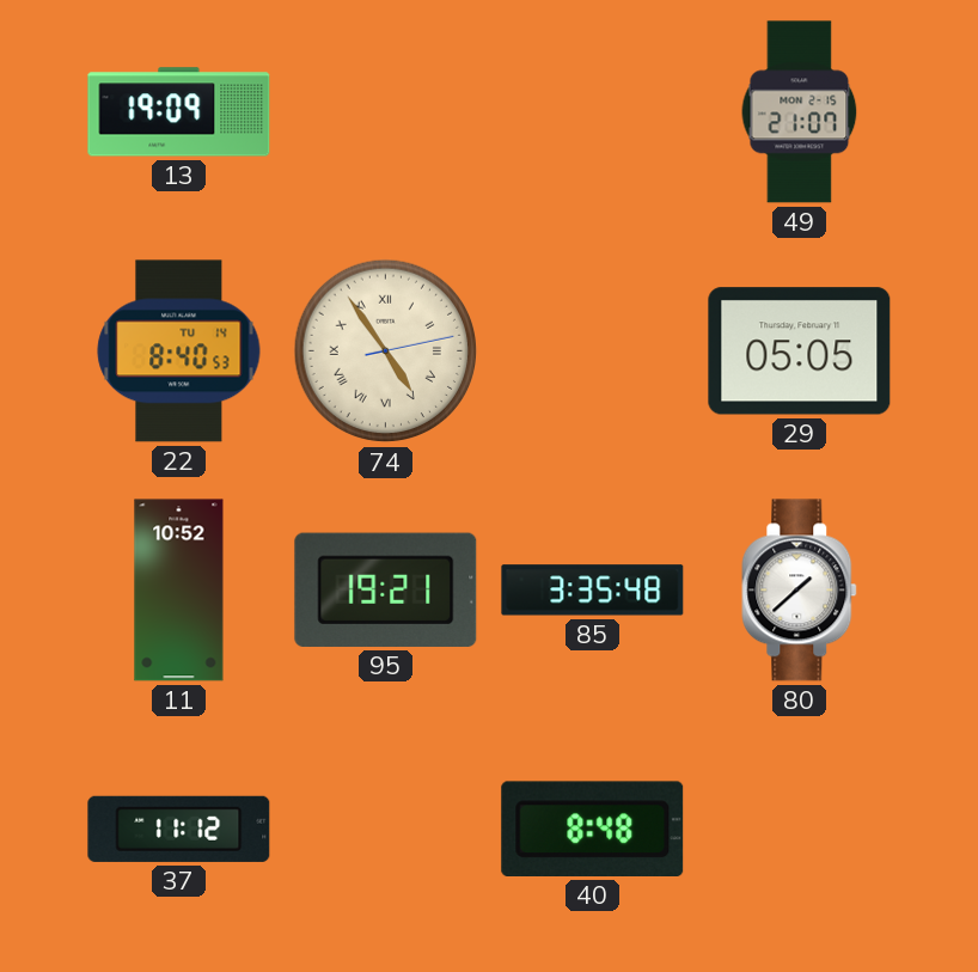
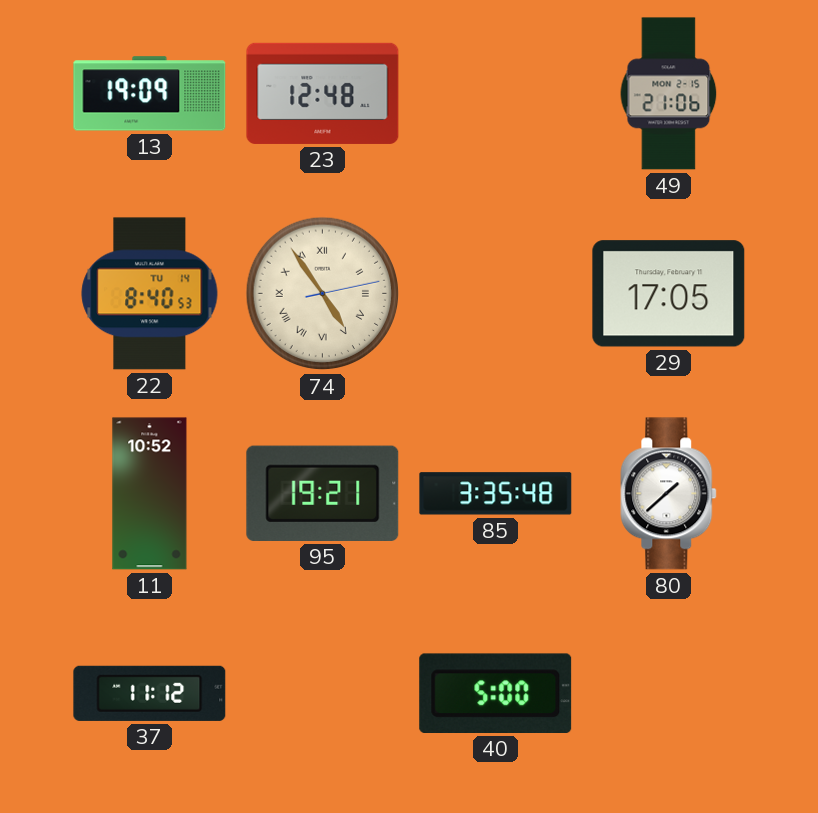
23: none -> 12:48 (323, 93)
49: 21:07 -> 21:06 (669, 94)
29: 05:05 -> 17:05 (669, 294)
40: 8:48 -> 5:00 (496, 693)
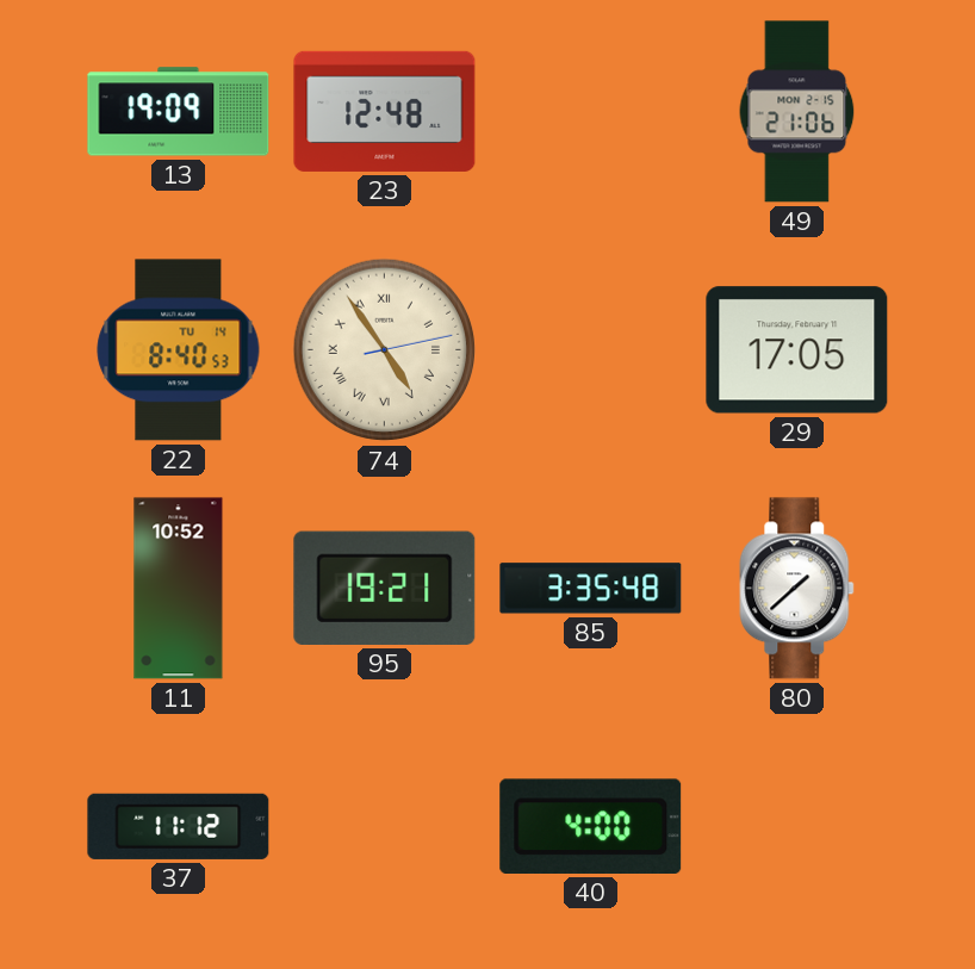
40: 5:00 -> 4:00 (591, 826)
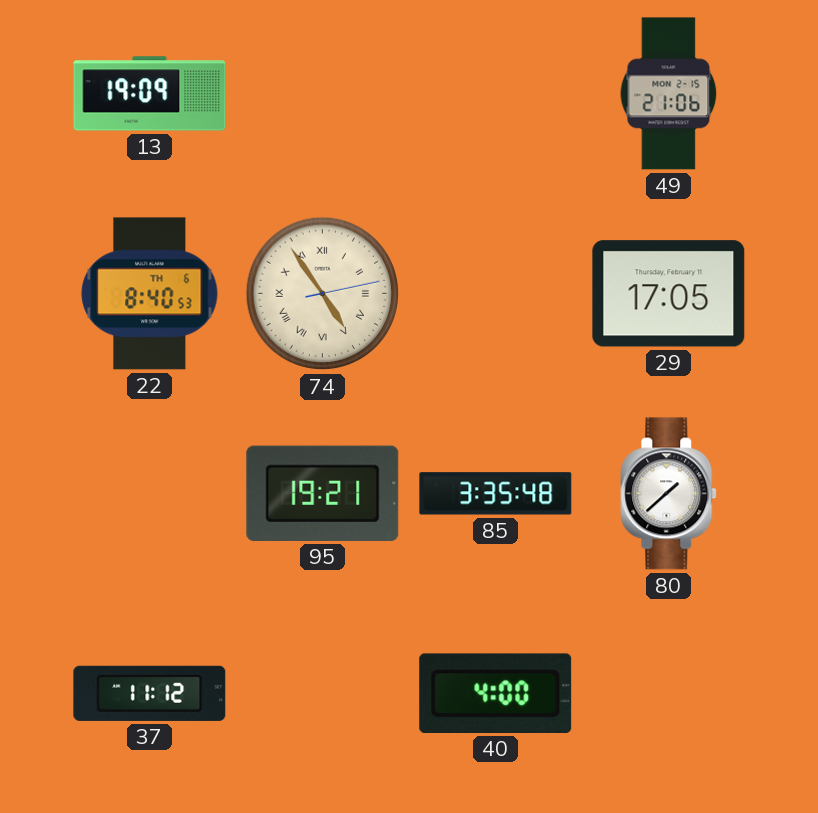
23: 12:48 -> none (385, 111)
22 date: TU 14 -> TH 6 (150, 294)
11: 10:52 -> none (179, 589)
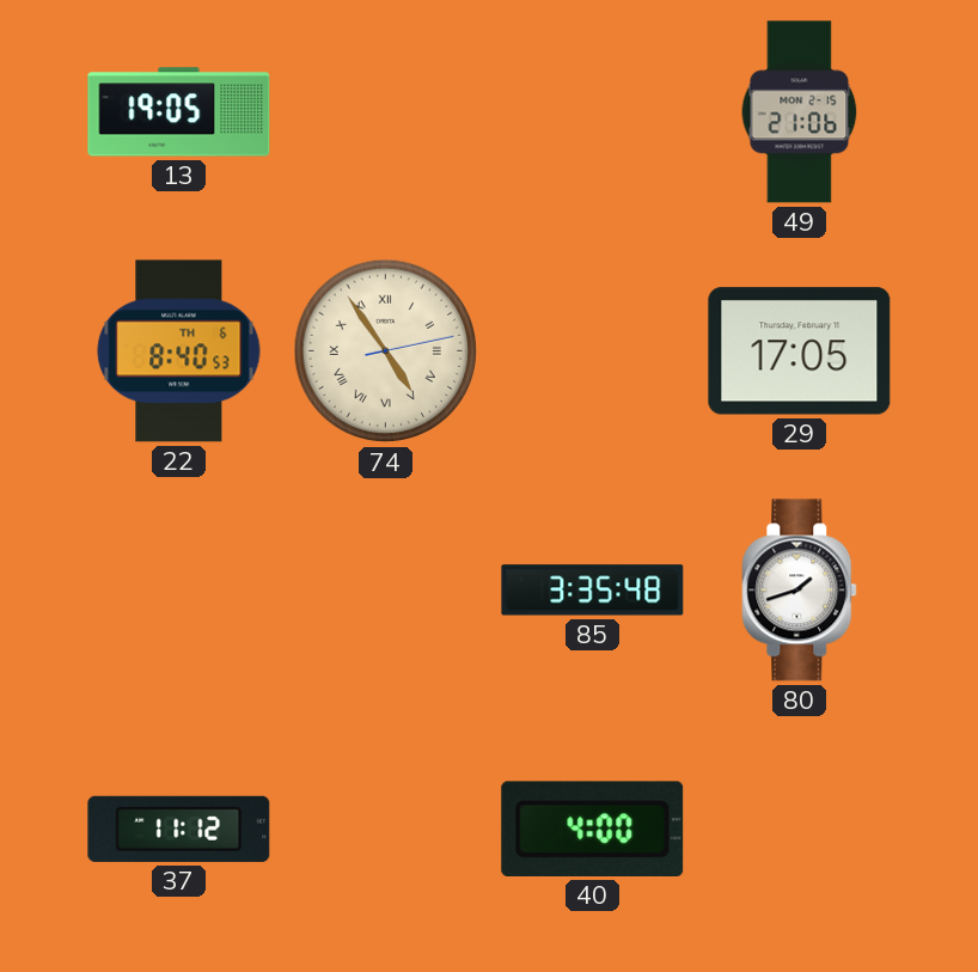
13: 19:09 -> 19:05 (179, 112)
95: 19:21 -> none (323, 493)
80: 1:38 -> 1:42 (800, 591)
